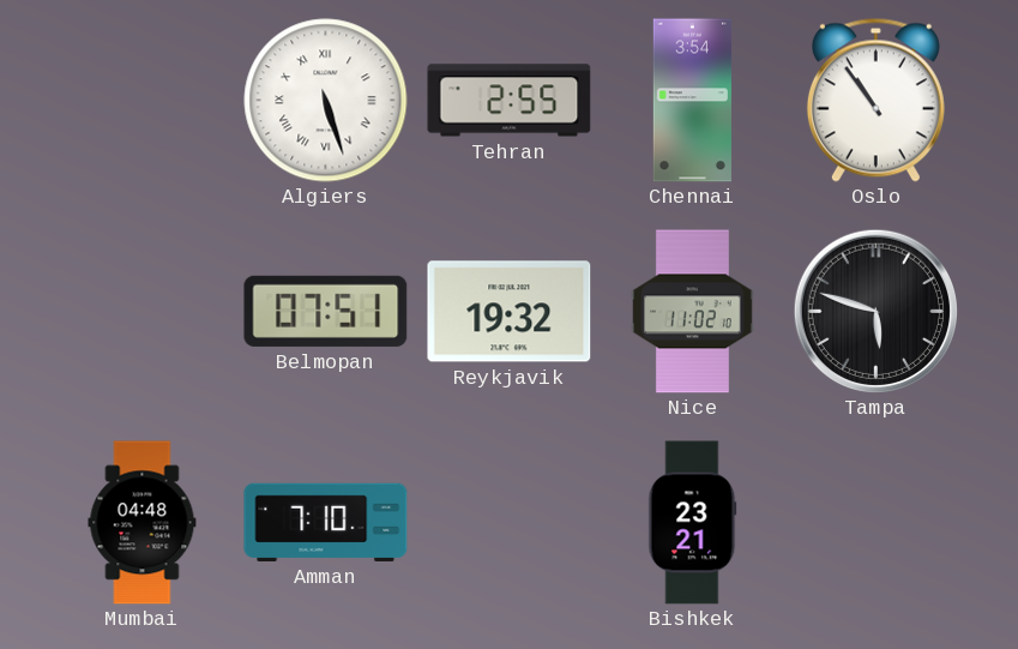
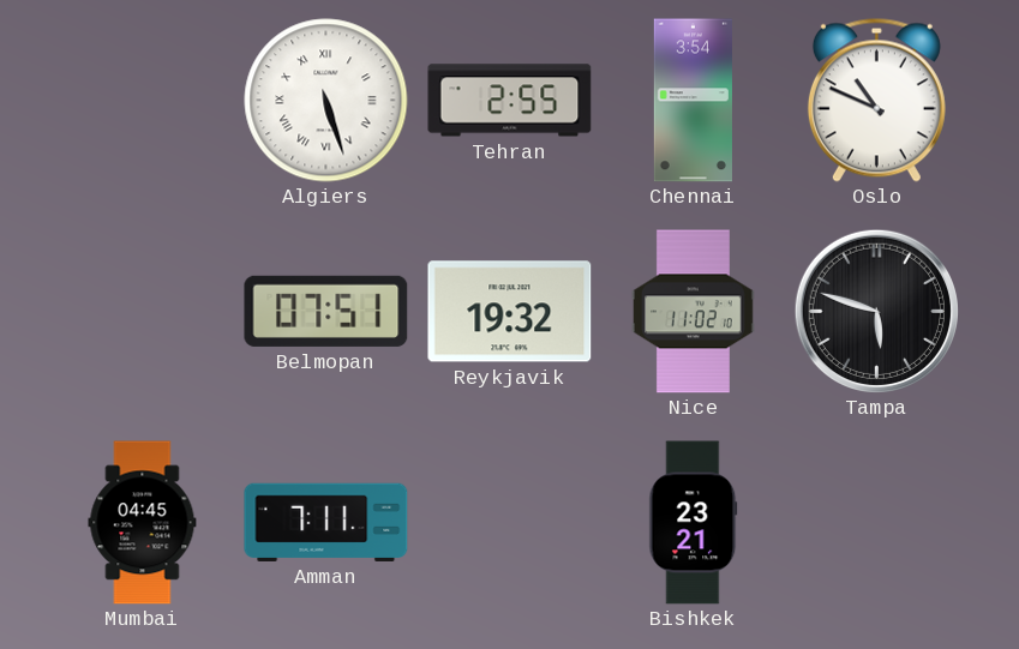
Oslo: 10:54 -> 10:49 (876, 100)
Mumbai: 04:48 -> 04:45 (143, 523)
Amman: 7:10 -> 7:11 (326, 522)
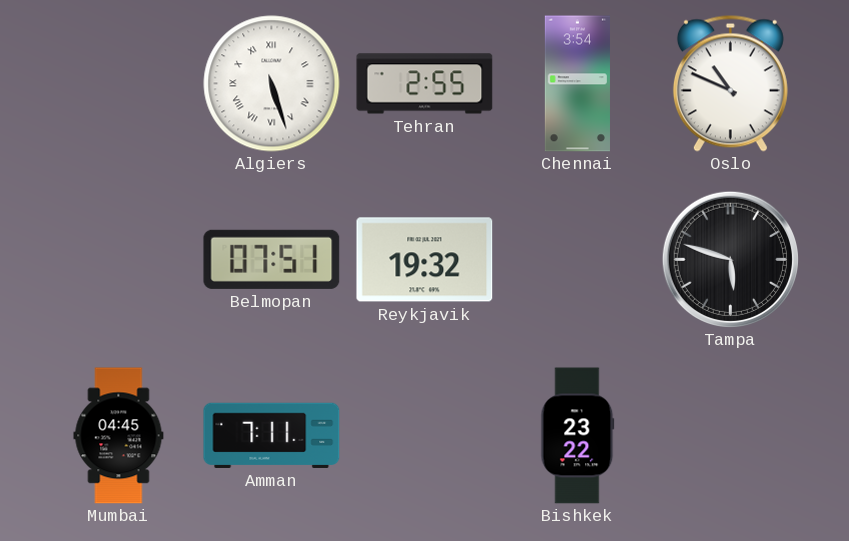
Nice: 11:02 -> none (693, 312)
Bishkek: 23:21 -> 23:22 (578, 436)
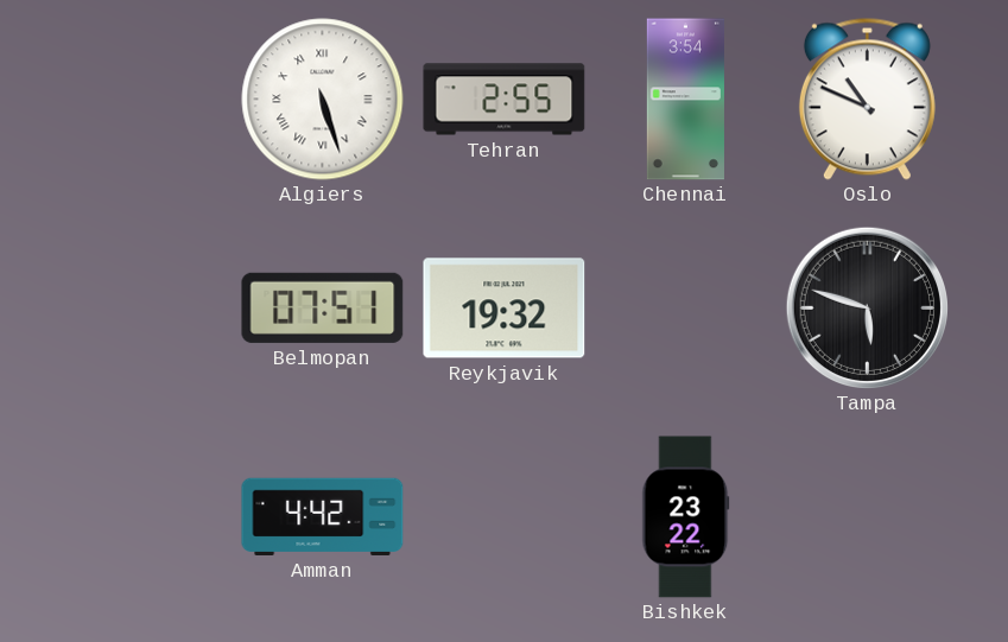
Mumbai: 04:45 -> none (119, 436)
Amman: 7:11 -> 4:42 (323, 516)
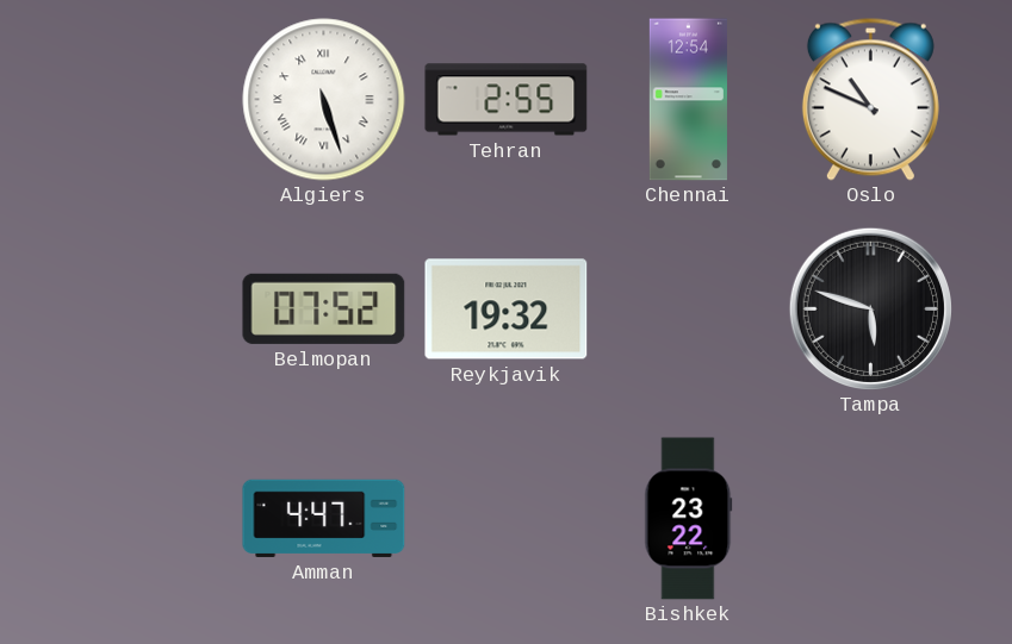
Chennai: 3:54 -> 12:54 (688, 100)
Belmopan: 07:51 -> 07:52 (324, 308)
Amman: 4:42 -> 4:47 (324, 518)
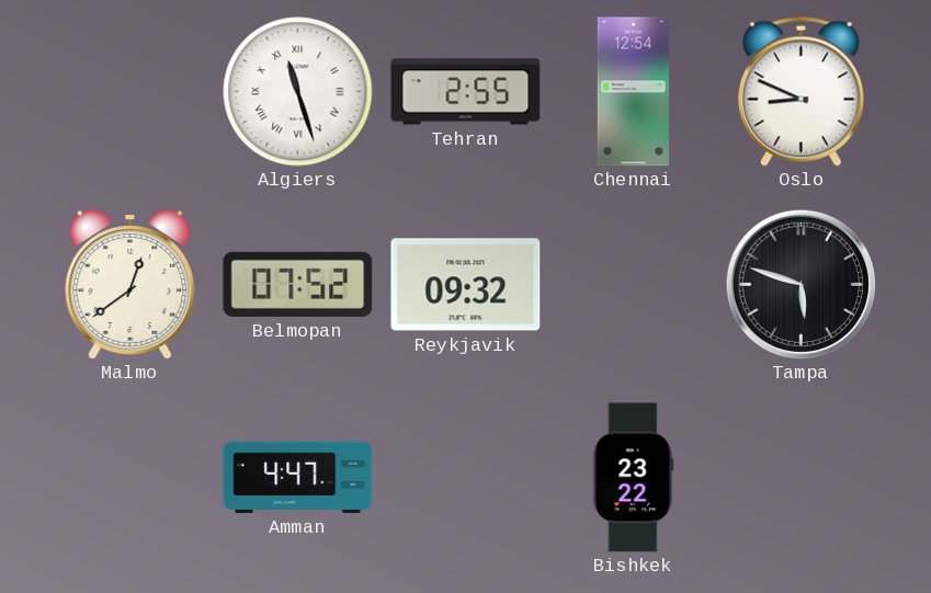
Algiers: 5:27 -> 11:27 (298, 92)
Oslo: 10:49 -> 8:49 (801, 91)
Malmo: none -> 12:39 (130, 285)
Reykjavik: 19:32 -> 09:32 (466, 285)
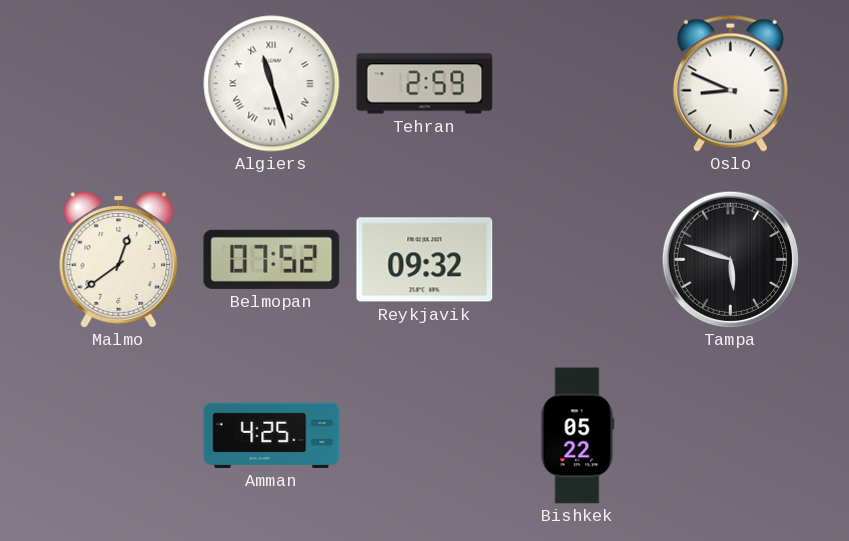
Tehran: 2:55 -> 2:59 (425, 84)
Chennai: 12:54 -> none (633, 92)
Amman: 4:47 -> 4:25 (272, 435)
Bishkek: 23:22 -> 05:22 (578, 436)
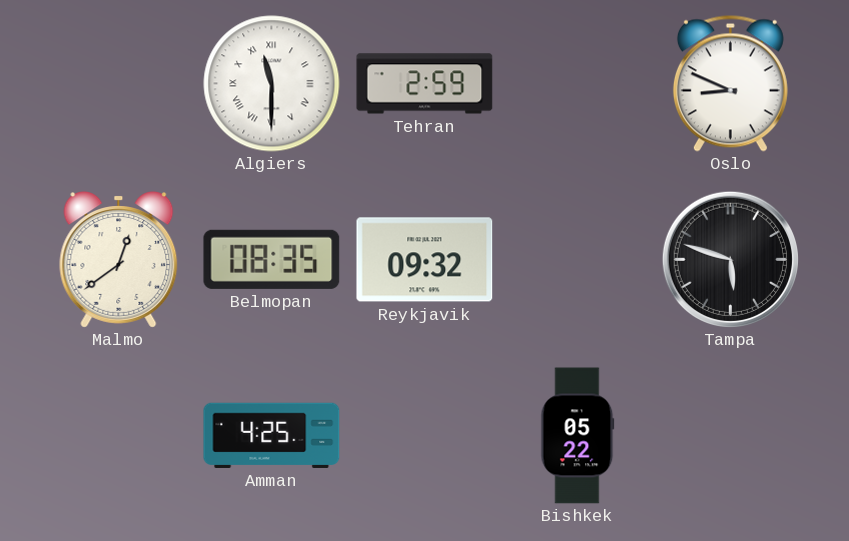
Algiers: 11:27 -> 11:30 (272, 84)
Belmopan: 07:52 -> 08:35 (272, 259)
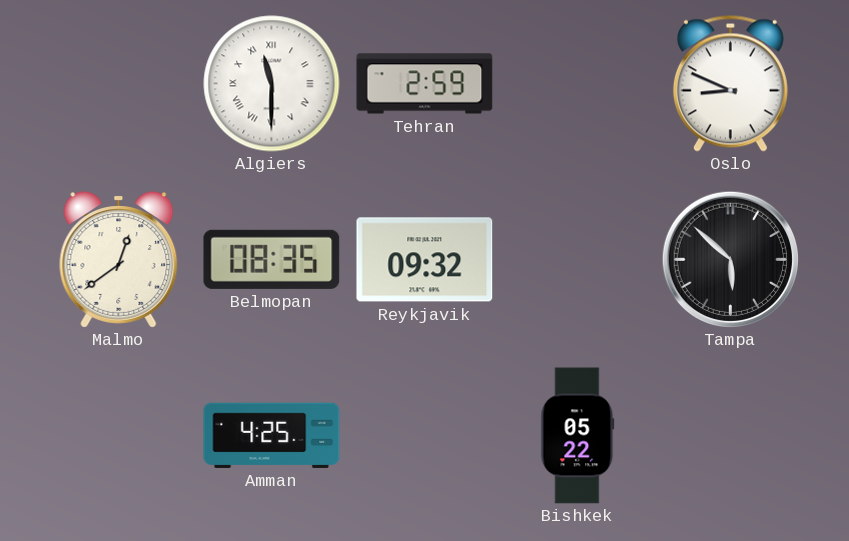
Tampa: 5:48 -> 5:52 (730, 259)
